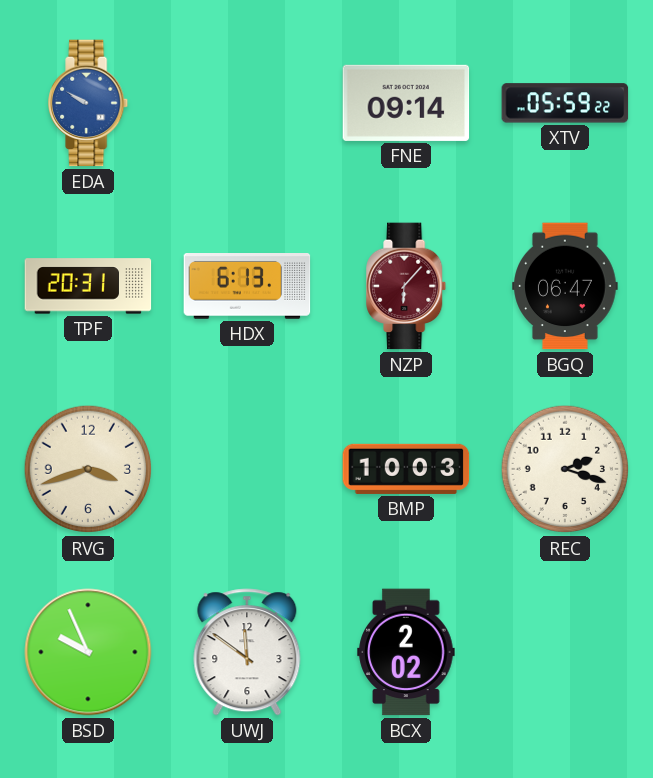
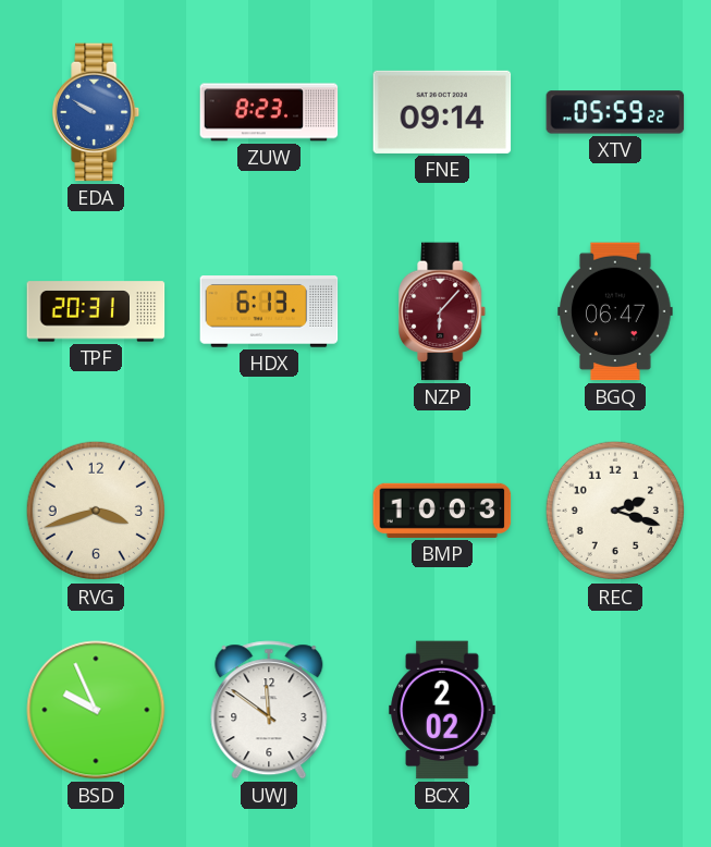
ZUW: none -> 8:23 (269, 112)
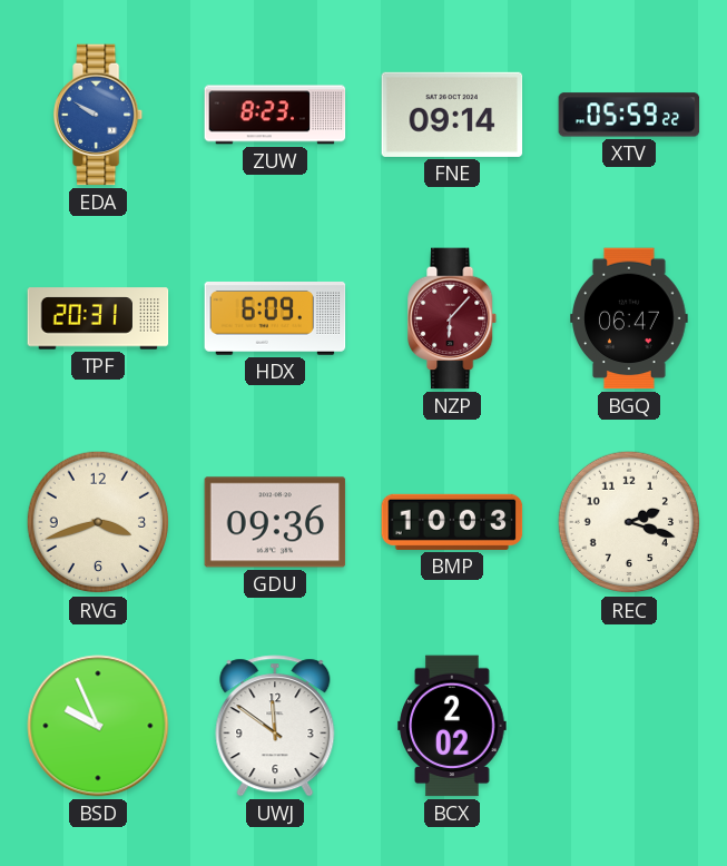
HDX: 6:13 -> 6:09 (275, 319)
GDU: none -> 09:36 (275, 522)
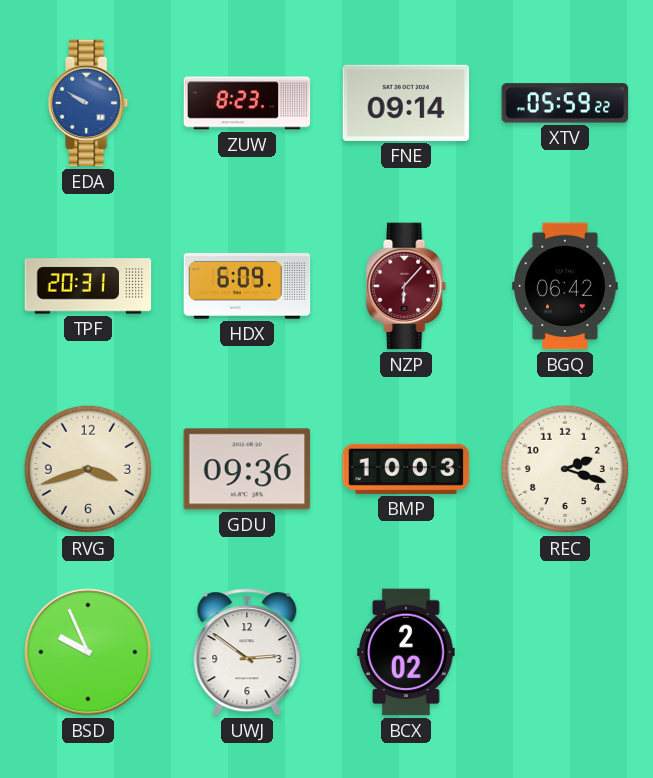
BGQ: 06:47 -> 06:42 (565, 286)
UWJ: 11:51 -> 2:51 (247, 652)
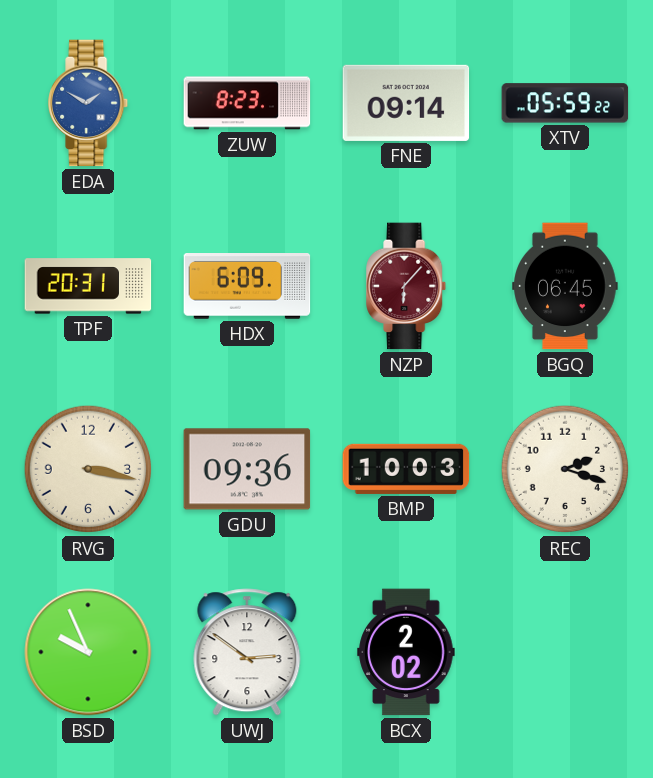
EDA: 9:50 -> 1:50 (89, 103)
BGQ: 06:42 -> 06:45 (565, 286)
RVG: 3:42 -> 3:17 (88, 469)
